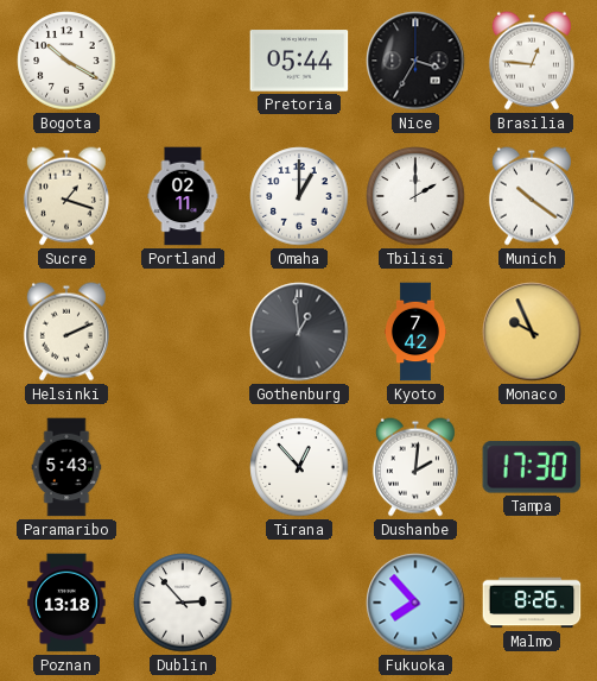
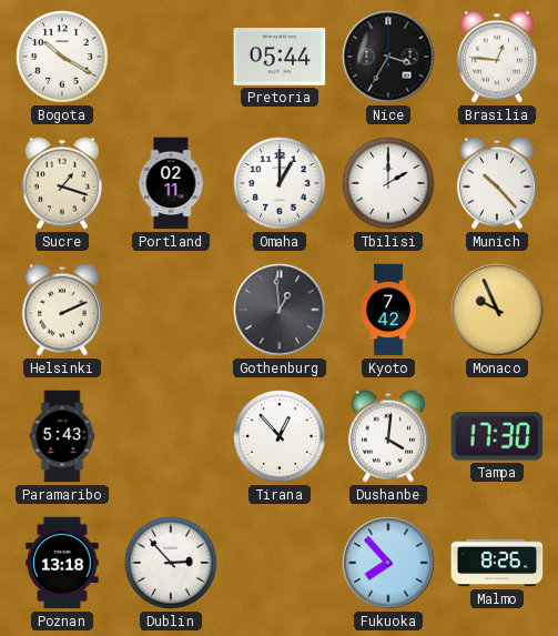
Munich: 10:21 -> 10:23 (497, 183)
Dushanbe: 2:01 -> 4:01 (388, 436)
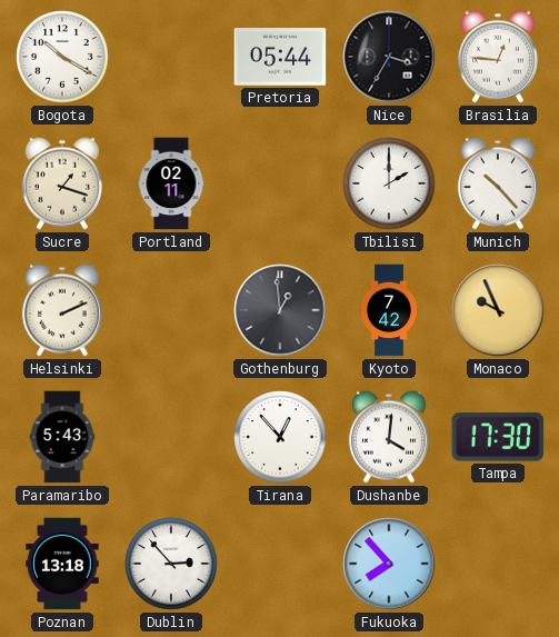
Omaha: 1:00 -> none (280, 183)
Malmo: 8:26 -> none (497, 563)
